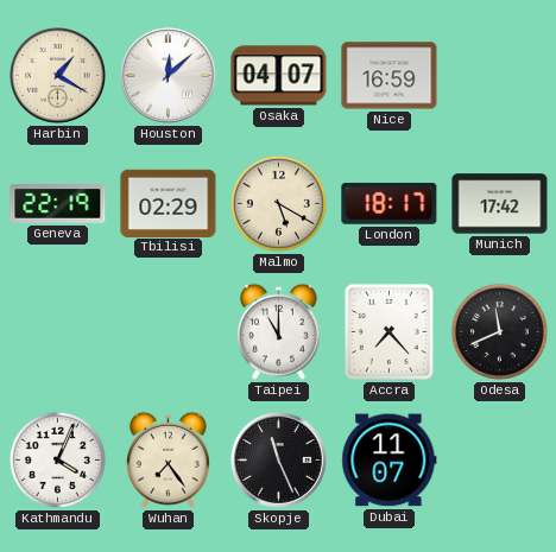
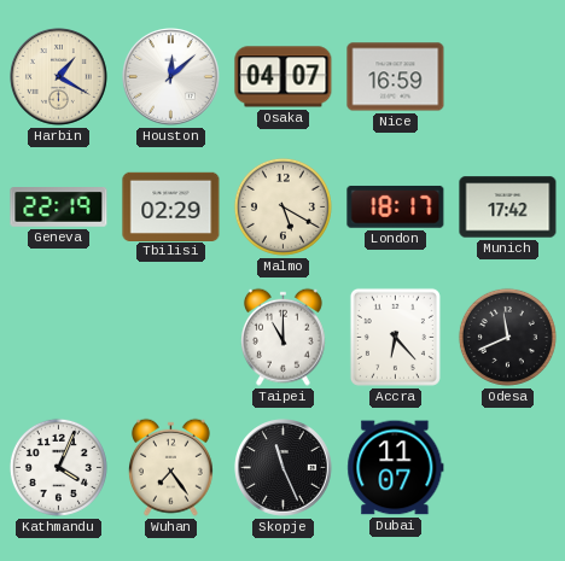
Accra: 7:23 -> 6:23 (395, 337)
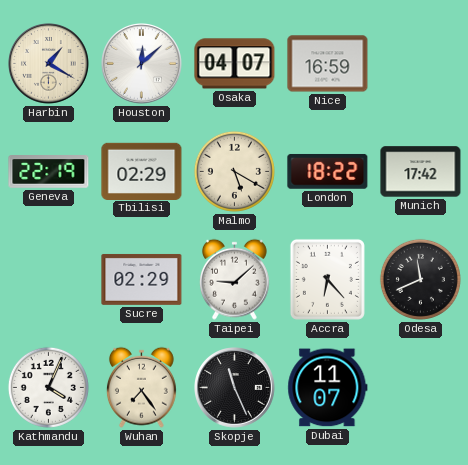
London: 18:17 -> 18:22 (328, 171)
Sucre: none -> 02:29 (142, 279)
Taipei: 11:00 -> 9:08 (234, 279)
